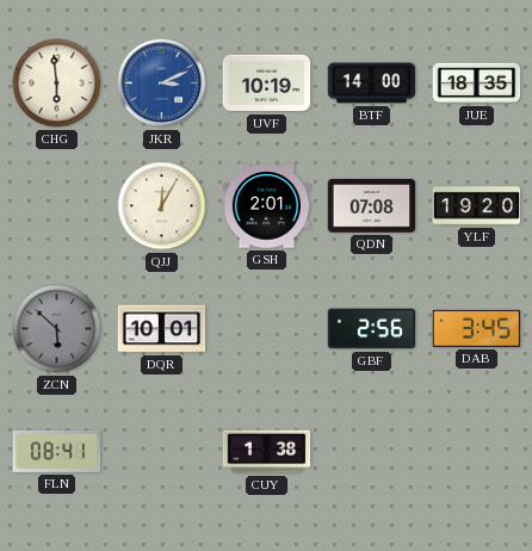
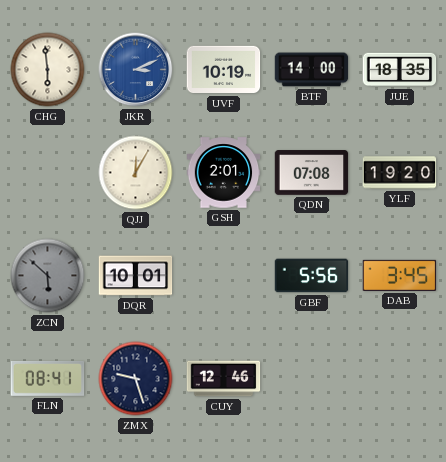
GBF: 2:56 -> 5:56 (312, 276)
ZMX: none -> 9:27 (136, 379)
CUY: 1:38 -> 12:46 (224, 379)
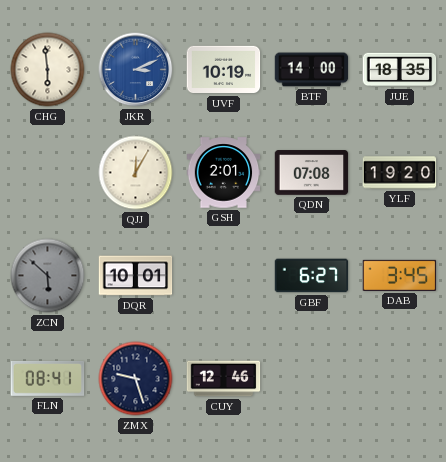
GBF: 5:56 -> 6:27 (312, 276)
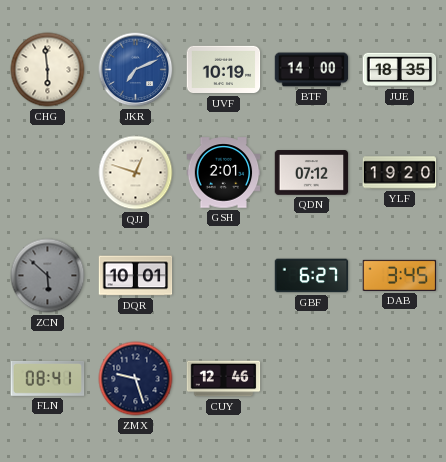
JKR: 3:11 -> 7:11 (136, 70)
QJJ: 12:05 -> 12:48 (136, 173)
QDN: 07:08 -> 07:12 (312, 173)
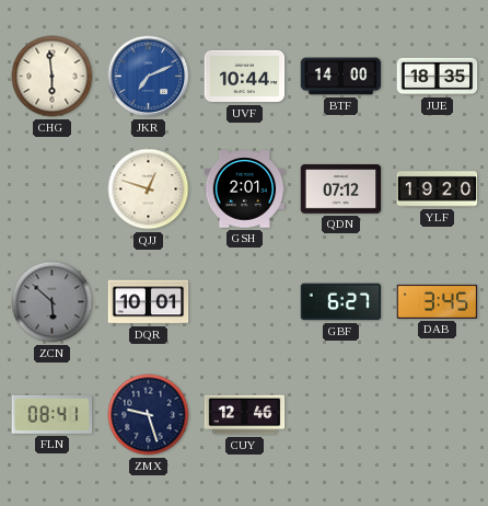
UVF: 10:19 -> 10:44 (245, 77)
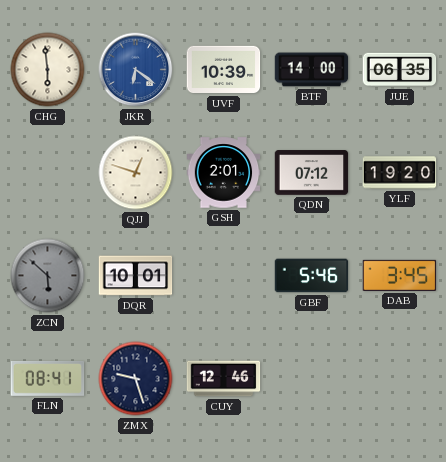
JKR: 7:11 -> 6:21 (136, 70)
UVF: 10:44 -> 10:39 (224, 70)
JUE: 18:35 -> 06:35 (400, 70)
GBF: 6:27 -> 5:46 (312, 276)
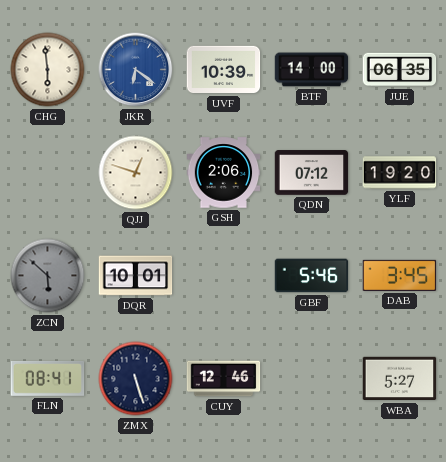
GSH: 2:01 -> 2:06 (224, 173)
ZMX: 9:27 -> 5:27 (136, 379)
WBA: none -> 5:27 (400, 379)
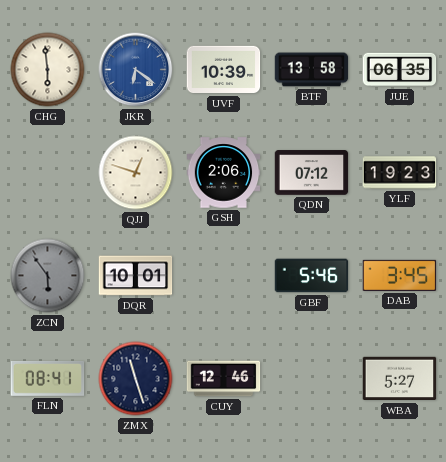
BTF: 14:00 -> 13:58 (312, 70)
YLF: 19:20 -> 19:23 (400, 173)
ZCN: 5:52 -> 5:54 (48, 276)
ZMX: 5:27 -> 11:27 (136, 379)
